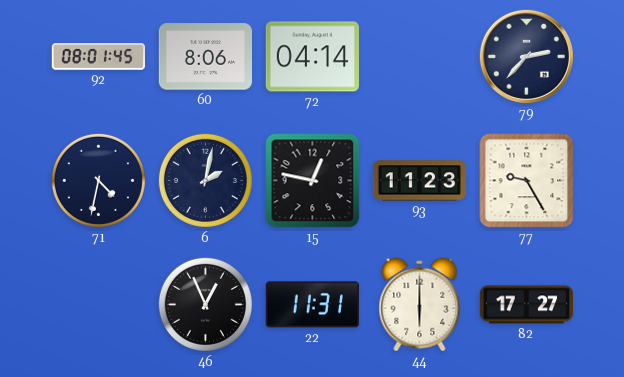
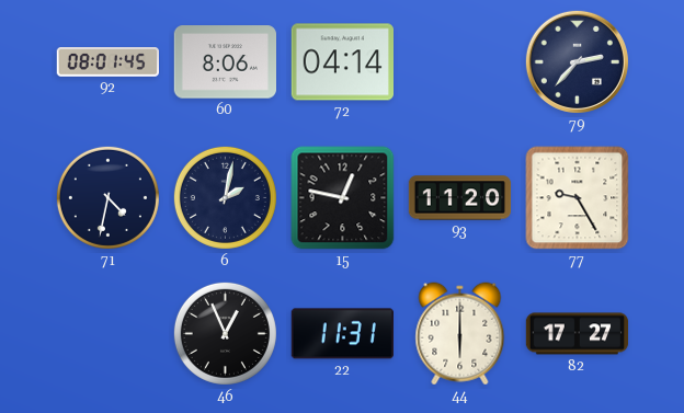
93: 11:23 -> 11:20 (460, 198)
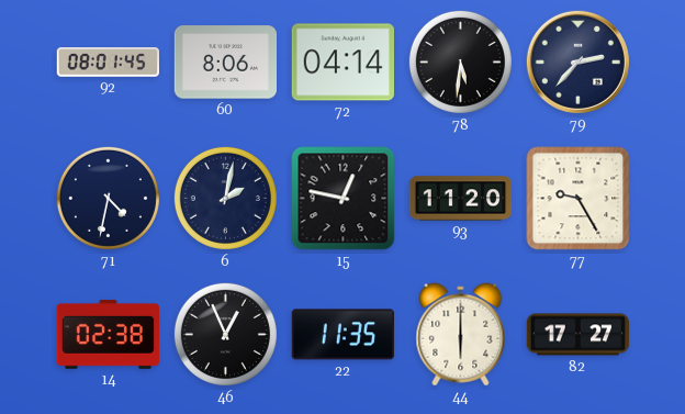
78: none -> 5:31 (460, 61)
14: none -> 02:38 (109, 334)
22: 11:31 -> 11:35 (343, 335)
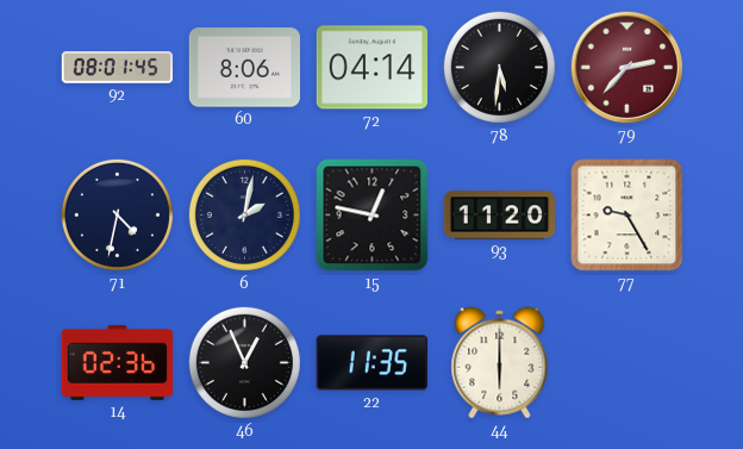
79 dial: navy -> burgundy (626, 67)
14: 02:38 -> 02:36 (118, 362)
82: 17:27 -> none (579, 335)
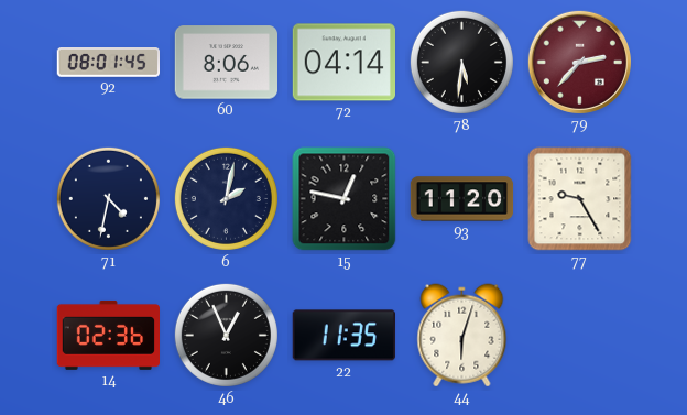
44: 6:00 -> 6:03 (462, 336)
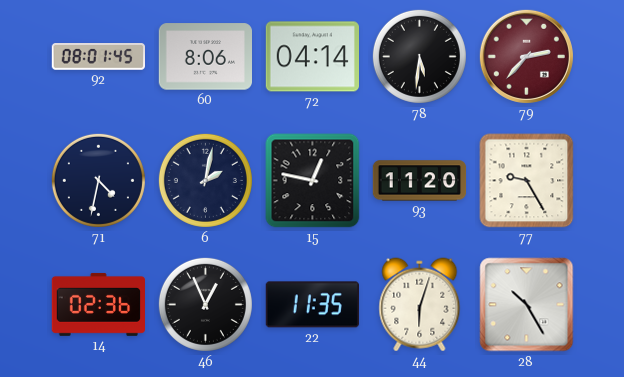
28: none -> 10:25 (527, 305)
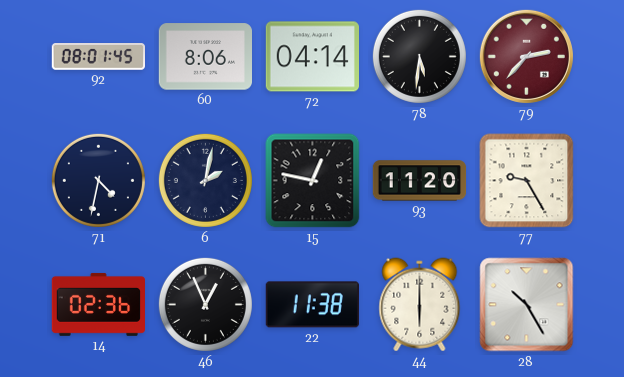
22: 11:35 -> 11:38 (312, 305)
44: 6:03 -> 6:00 (420, 305)
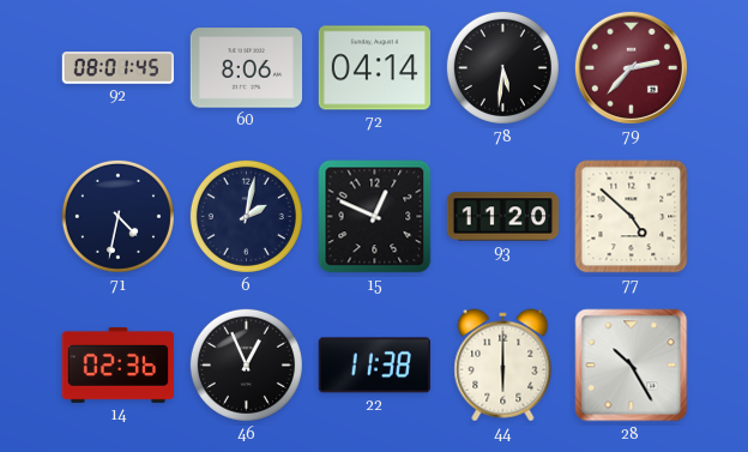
15: 12:47 -> 12:49 (375, 217)
77: 9:25 -> 4:52 (632, 217)
